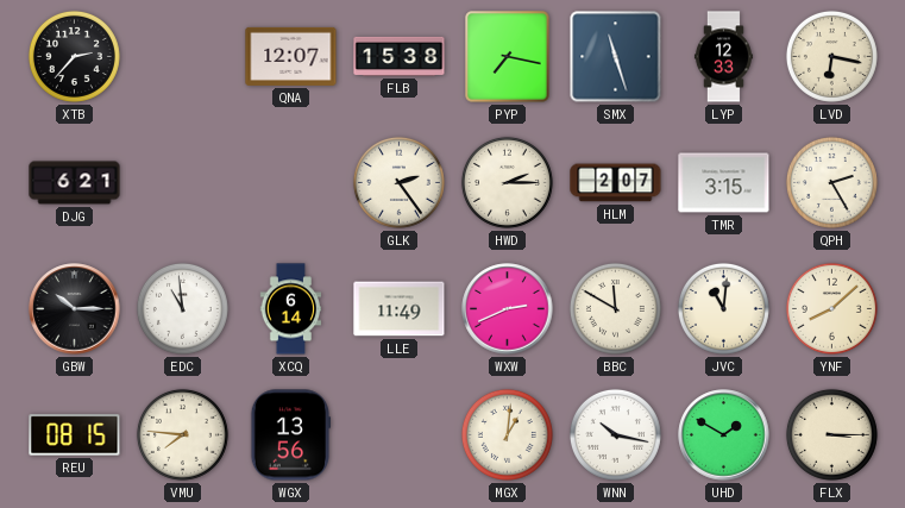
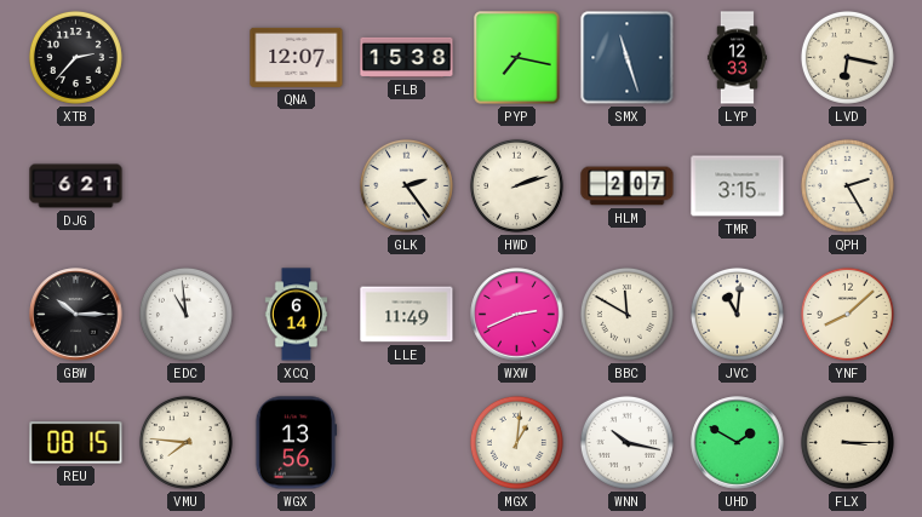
HWD: 2:15 -> 2:12 (516, 185)
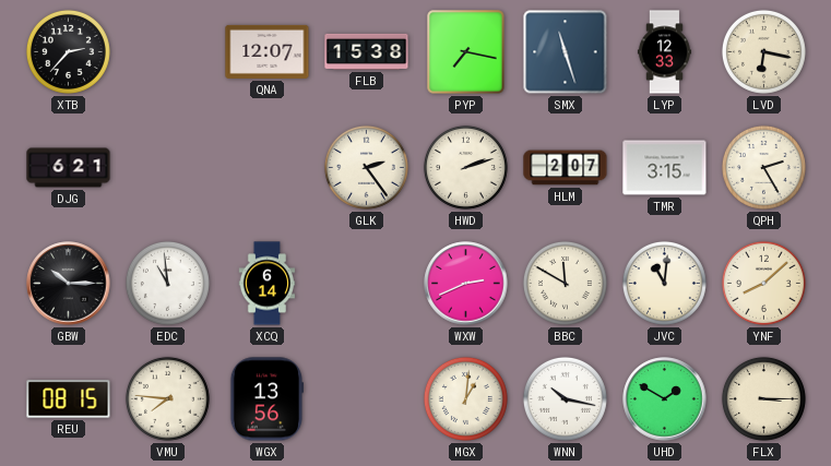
LLE: 11:49 -> none (407, 315)
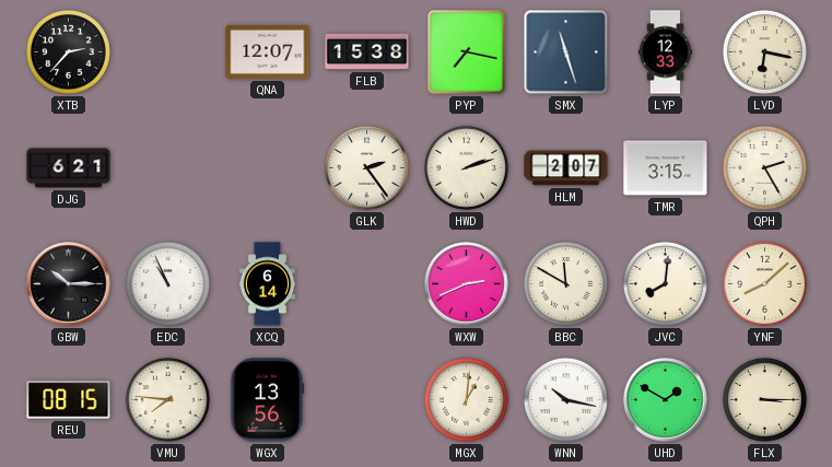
EDC: 10:59 -> 10:56 (167, 283)
JVC: 11:01 -> 8:01 (665, 283)
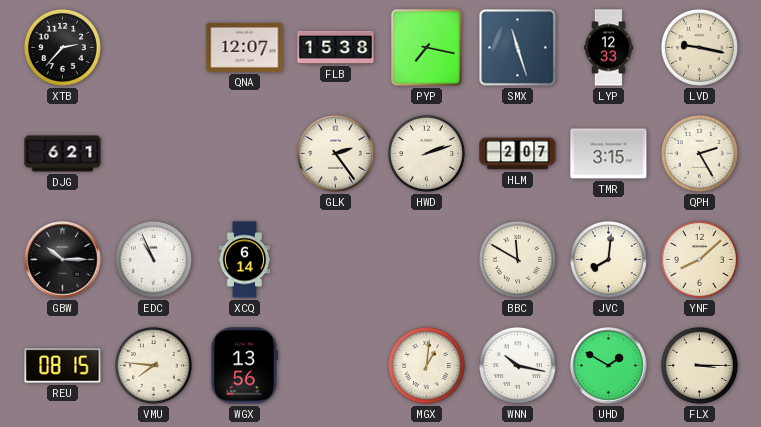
LVD: 6:17 -> 9:17 (699, 47)
WXW: 2:41 -> none (467, 284)
